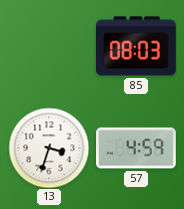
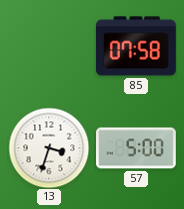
85: 08:03 -> 07:58 (137, 46)
57: 4:59 -> 5:00 (137, 148)
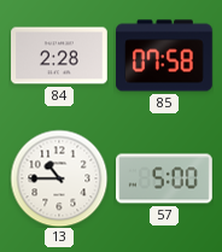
84: none -> 2:28 (60, 55)
13: 3:33 -> 10:45 (59, 178)
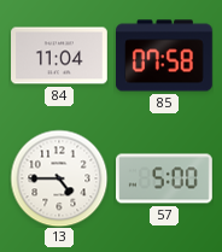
84: 2:28 -> 11:04 (60, 55)
13: 10:45 -> 4:45 (59, 178)
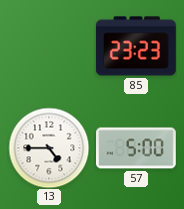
84: 11:04 -> none (60, 55)
85: 07:58 -> 23:23 (137, 46)
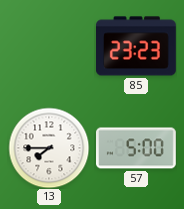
13: 4:45 -> 7:45 (49, 148)
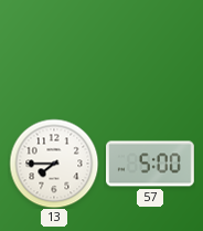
85: 23:23 -> none (137, 46)
